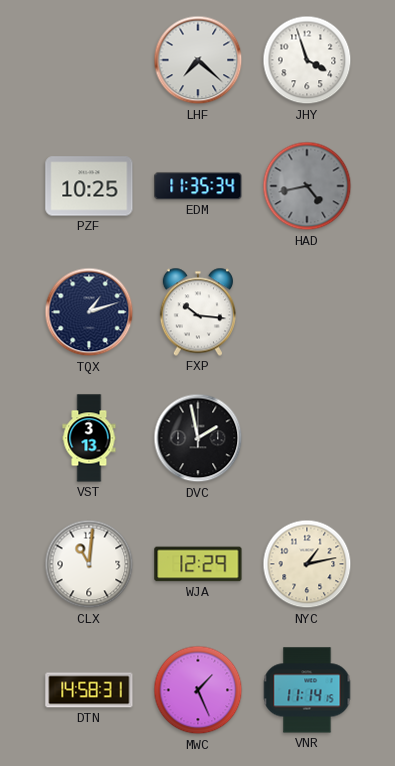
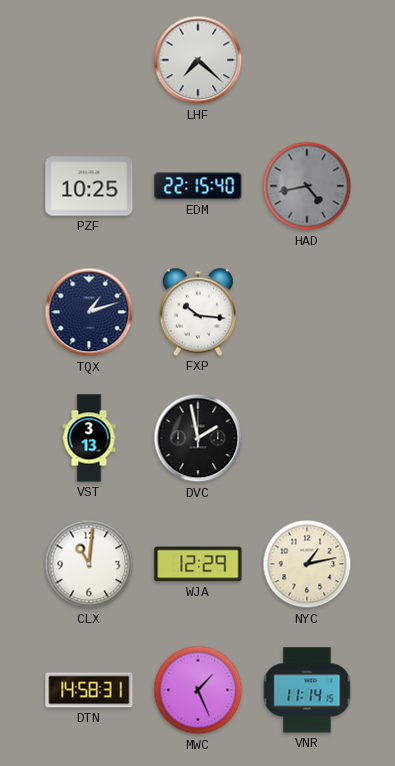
JHY: 3:57 -> none (307, 60)
EDM: 11:35 -> 22:15 (198, 186)
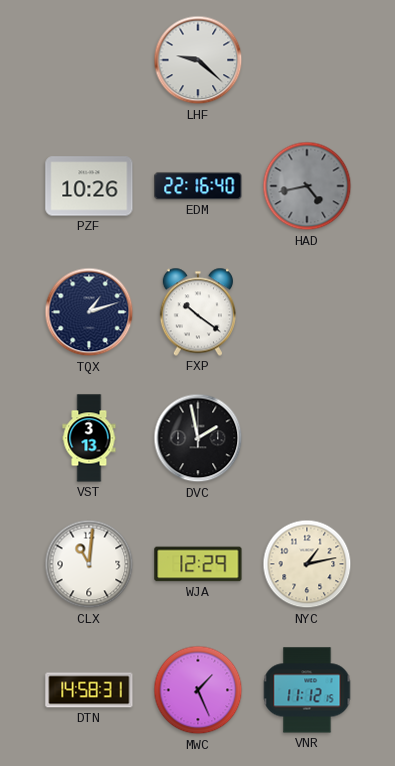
LHF: 7:22 -> 9:22 (198, 60)
PZF: 10:25 -> 10:26 (89, 186)
EDM: 22:15 -> 22:16 (198, 186)
FXP: 10:16 -> 10:21 (197, 312)
VNR: 11:14 -> 11:12 (307, 690)
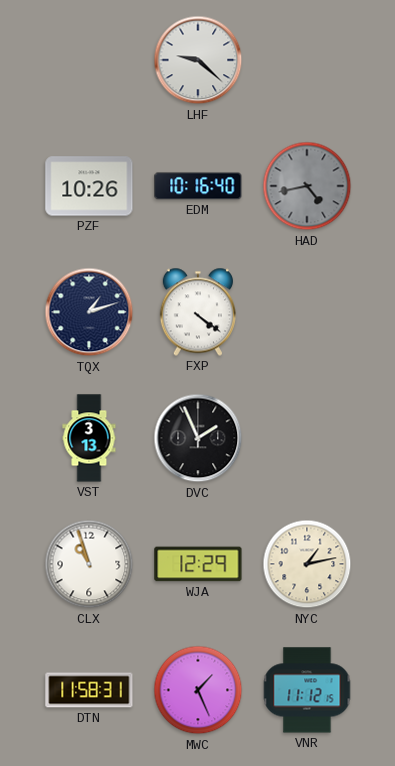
EDM: 22:16 -> 10:16 (198, 186)
FXP: 10:21 -> 4:21 (197, 312)
DVC: 1:58 -> 1:56 (198, 438)
CLX: 11:01 -> 10:57 (89, 564)
DTN: 14:58 -> 11:58 (89, 690)
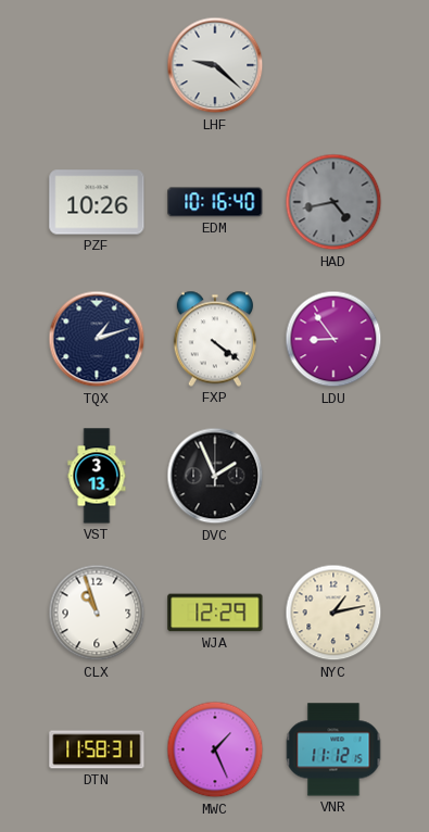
LDU: none -> 8:54 (333, 339)
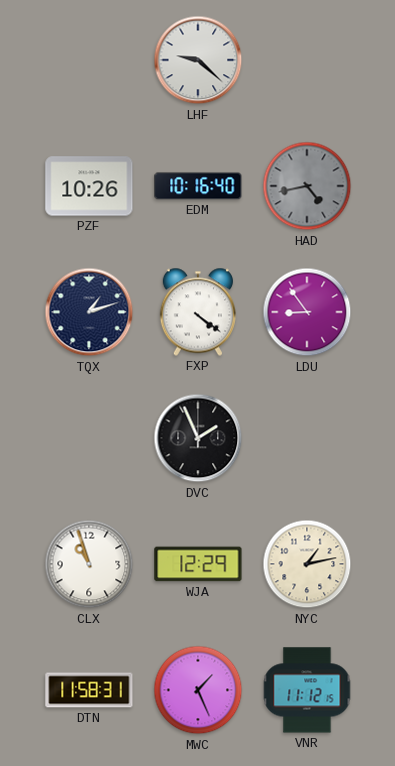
VST: 3:13 -> none (97, 476)
